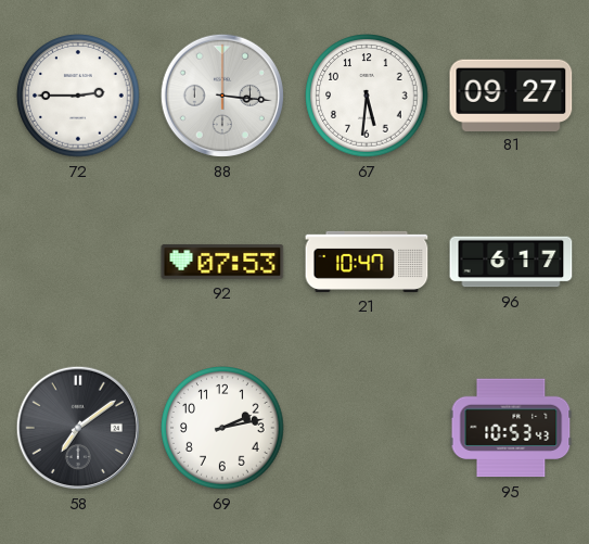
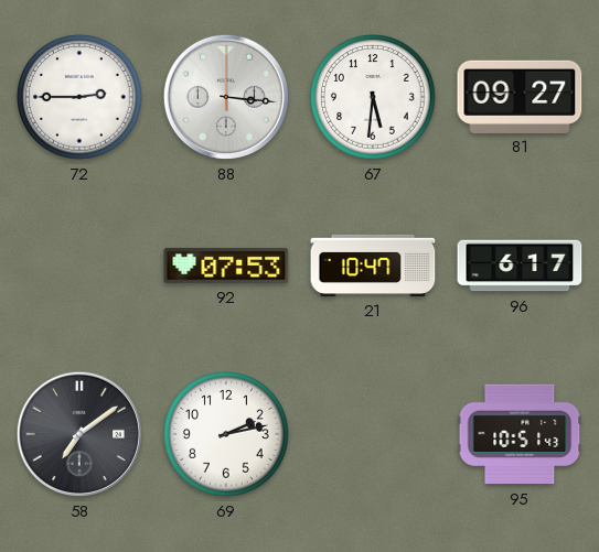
95: 10:53 -> 10:51 (520, 434)
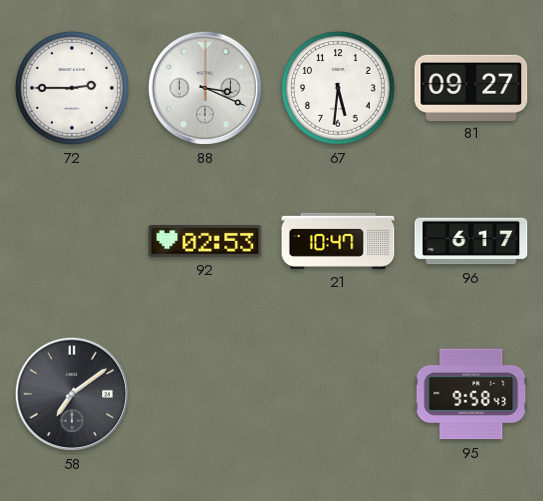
88: 3:16 -> 3:19 (205, 88)
92: 07:53 -> 02:53 (205, 241)
69: 2:13 -> none (226, 434)
95: 10:51 -> 9:58 (471, 394)
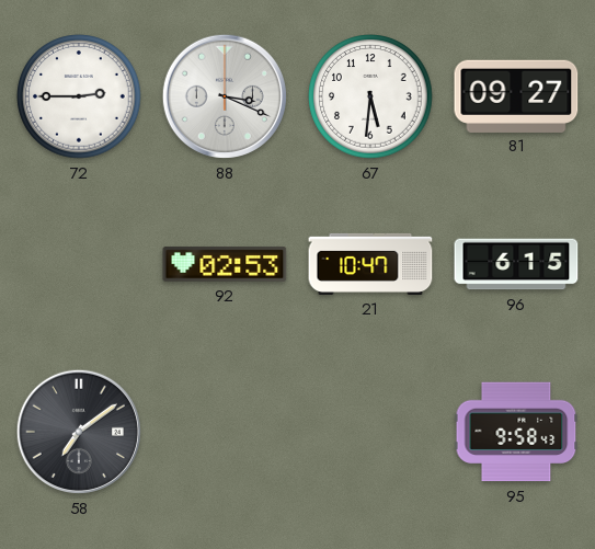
96: 6:17 -> 6:15 (516, 264)
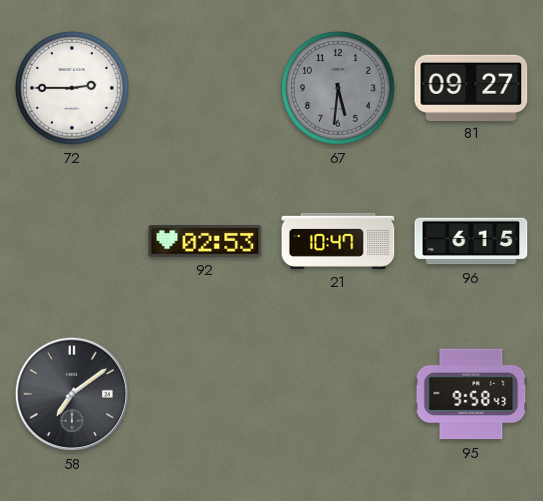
88: 3:19 -> none (225, 96)
67 dial: white -> grey (338, 88)
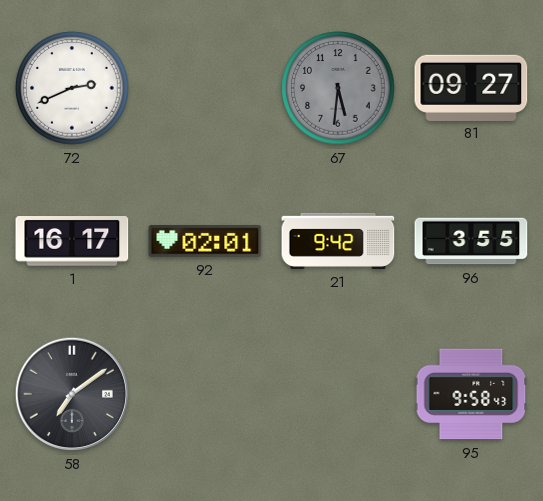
72: 2:45 -> 2:41 (72, 88)
1: none -> 16:17 (72, 242)
92: 02:53 -> 02:01 (205, 241)
21: 10:47 -> 9:42 (338, 241)
96: 6:15 -> 3:55 (471, 241)
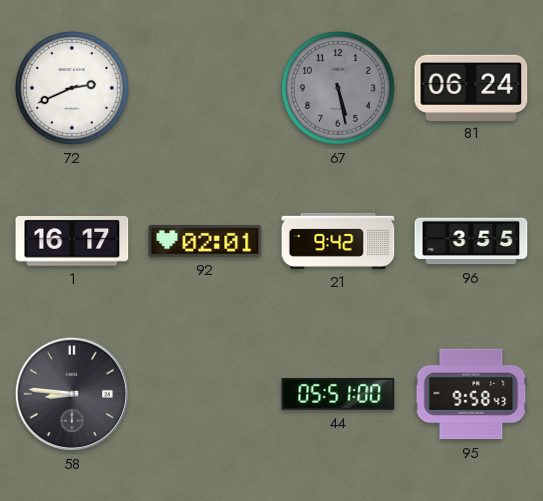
67: 5:31 -> 5:28 (338, 88)
81: 09:27 -> 06:24 (471, 87)
58: 7:09 -> 8:46 (72, 394)
44: none -> 05:51 (338, 394)
